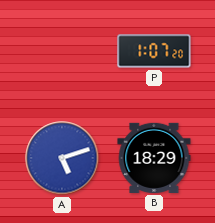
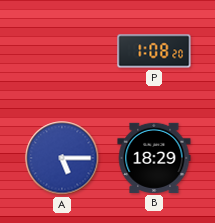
P: 1:07 -> 1:08 (154, 51)
A: 5:12 -> 5:15 (62, 158)
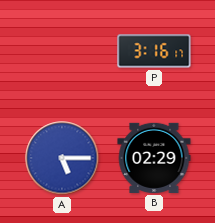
P: 1:08 -> 3:16 (154, 51)
B: 18:29 -> 02:29 (154, 158)
